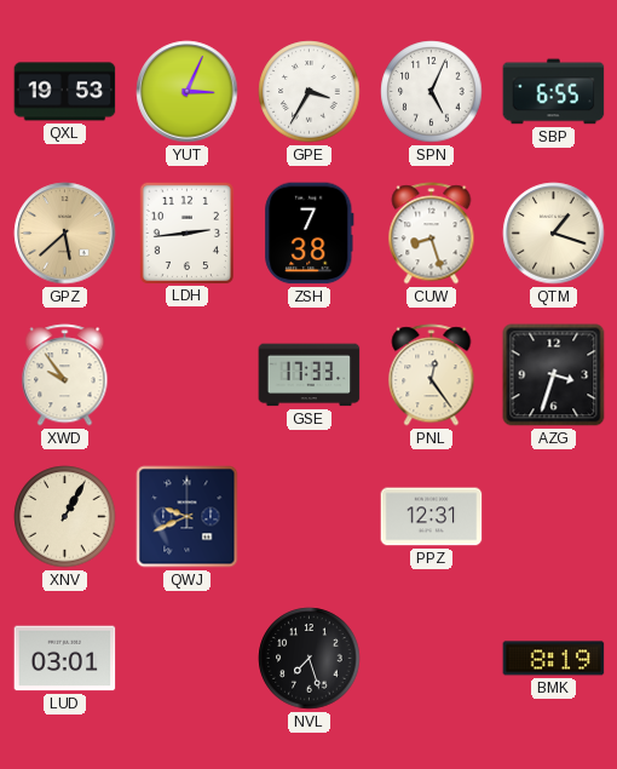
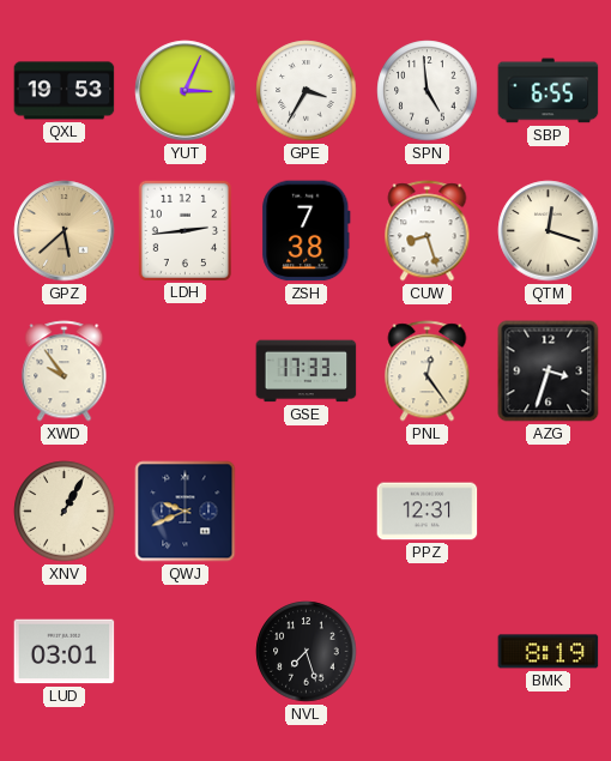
SPN: 5:04 -> 4:59 (428, 91)
QTM: 1:18 -> 12:18 (549, 231)
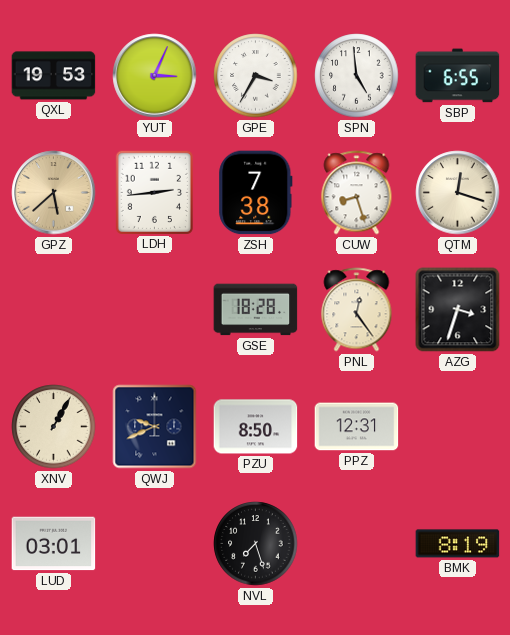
XWD: 9:54 -> none (65, 372)
GSE: 17:33 -> 18:28 (256, 310)
PZU: none -> 8:50 (256, 427)
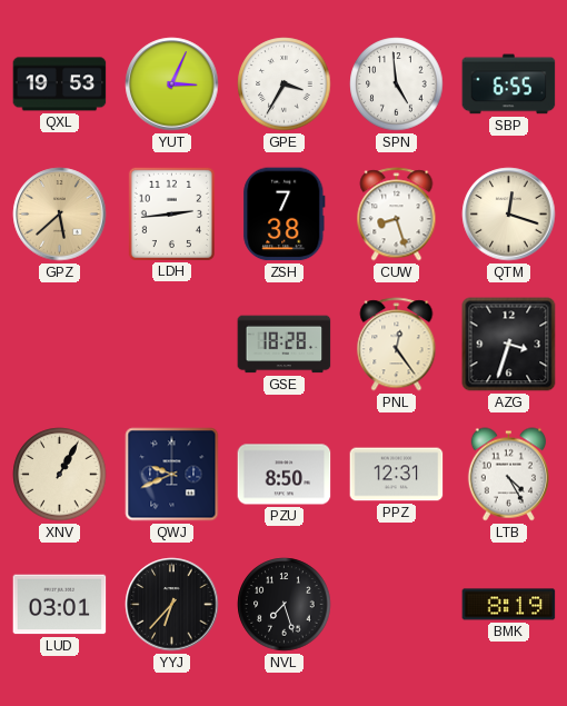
LTB: none -> 4:25 (508, 475)
YYJ: none -> 6:37 (172, 605)
